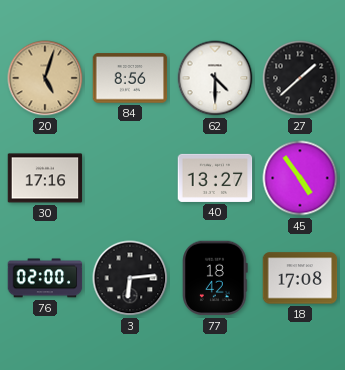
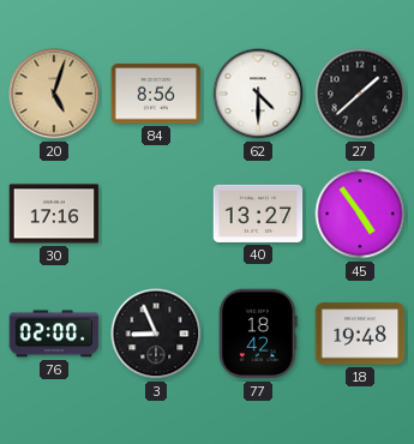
3: 6:14 -> 8:56 (156, 334)
18: 17:08 -> 19:48 (360, 334)
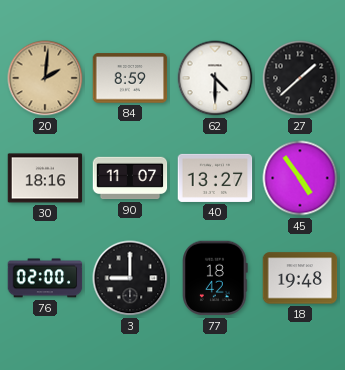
20: 5:03 -> 2:01 (45, 78)
84: 8:56 -> 8:59 (130, 78)
30: 17:16 -> 18:16 (45, 178)
90: none -> 11:07 (130, 178)
3: 8:56 -> 9:00 (130, 278)
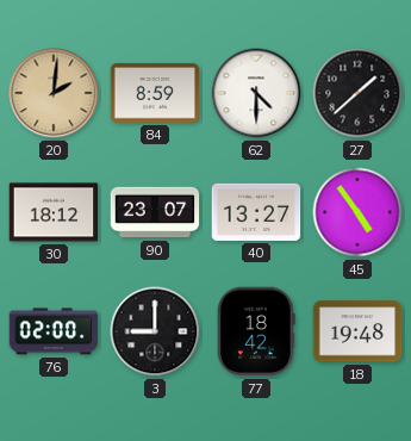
30: 18:16 -> 18:12 (54, 212)
90: 11:07 -> 23:07 (155, 212)
